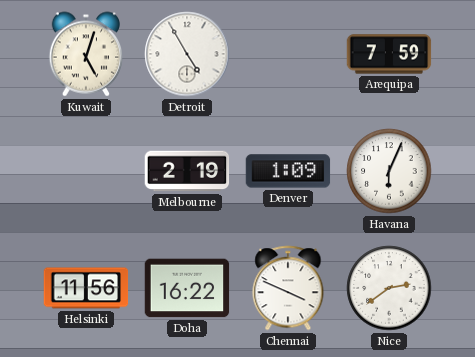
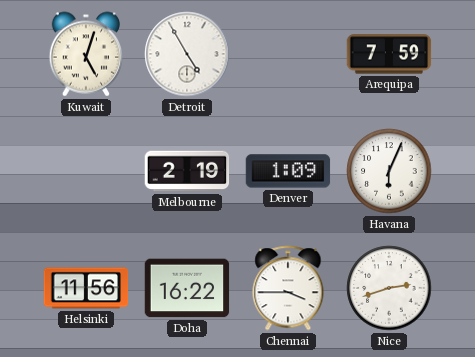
Chennai: 3:49 -> 3:45 (288, 288)
Nice: 2:39 -> 2:42 (389, 288)
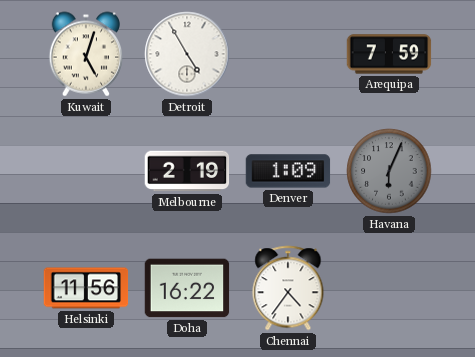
Havana dial: white -> grey (389, 171)
Chennai: 3:45 -> 4:36 (288, 288)
Nice: 2:42 -> none (389, 288)
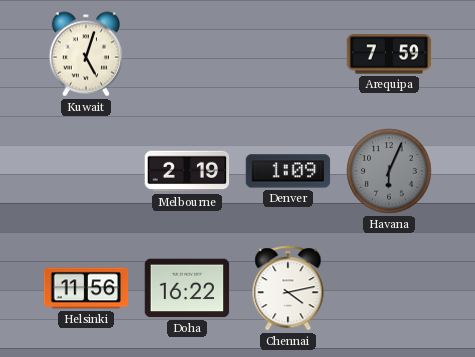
Detroit: 4:55 -> none (187, 54)
Chennai: 4:36 -> 4:13 (288, 288)
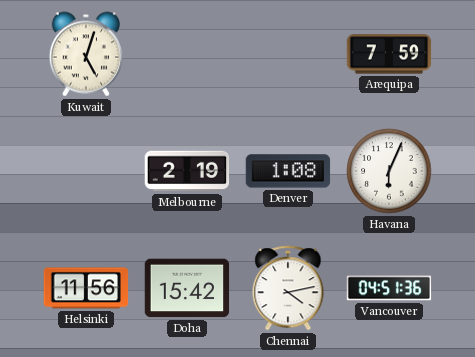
Denver: 1:09 -> 1:08 (288, 171)
Havana dial: grey -> white (389, 171)
Doha: 16:22 -> 15:42 (187, 288)
Vancouver: none -> 04:51 (389, 288)
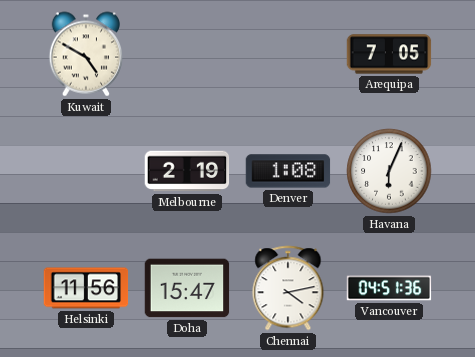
Kuwait: 5:03 -> 4:50 (86, 54)
Arequipa: 7:59 -> 7:05 (389, 54)
Doha: 15:42 -> 15:47 (187, 288)
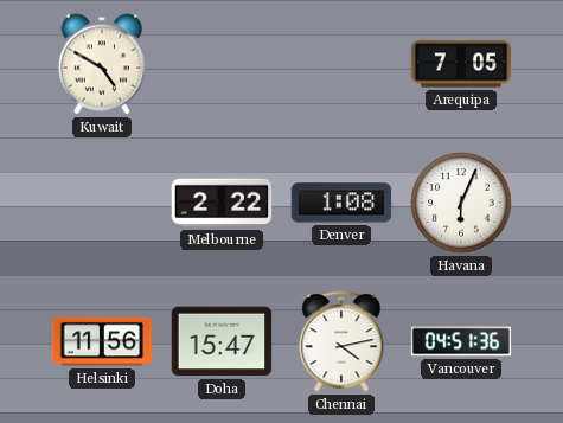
Melbourne: 2:19 -> 2:22 (222, 203)
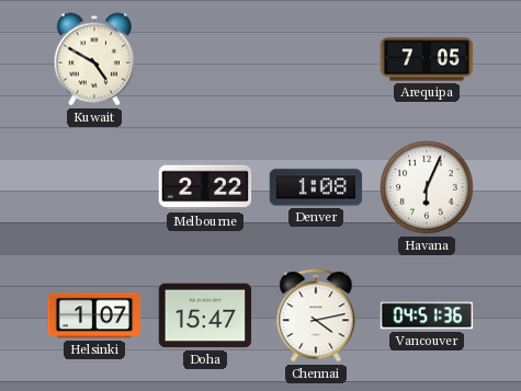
Helsinki: 11:56 -> 1:07 (94, 315)
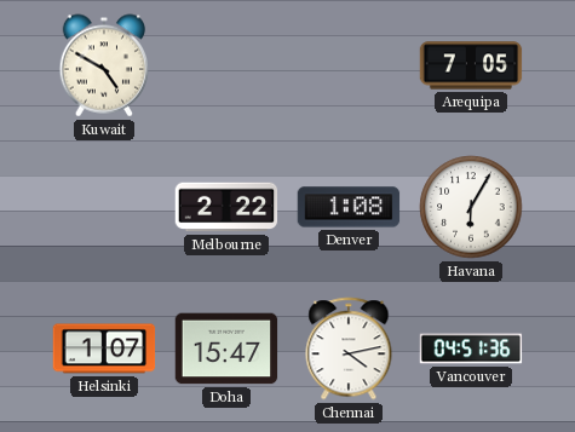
Havana: 6:04 -> 6:05 (471, 207)
